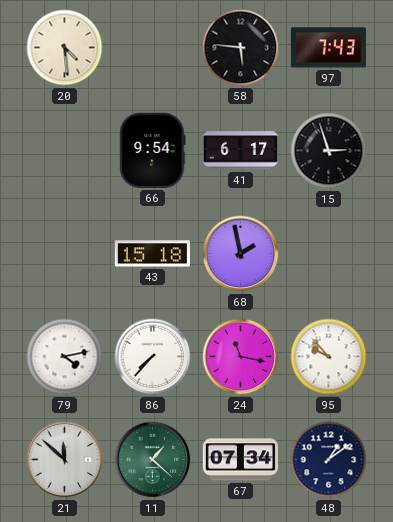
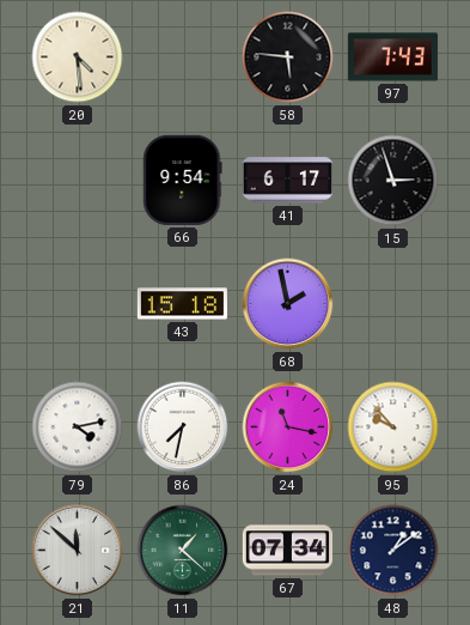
86: 7:37 -> 7:32 (183, 427)
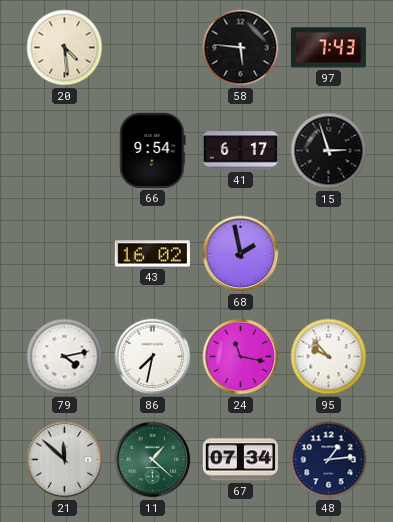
43: 15:18 -> 16:02 (152, 254)
48: 1:09 -> 1:14 (329, 460)
